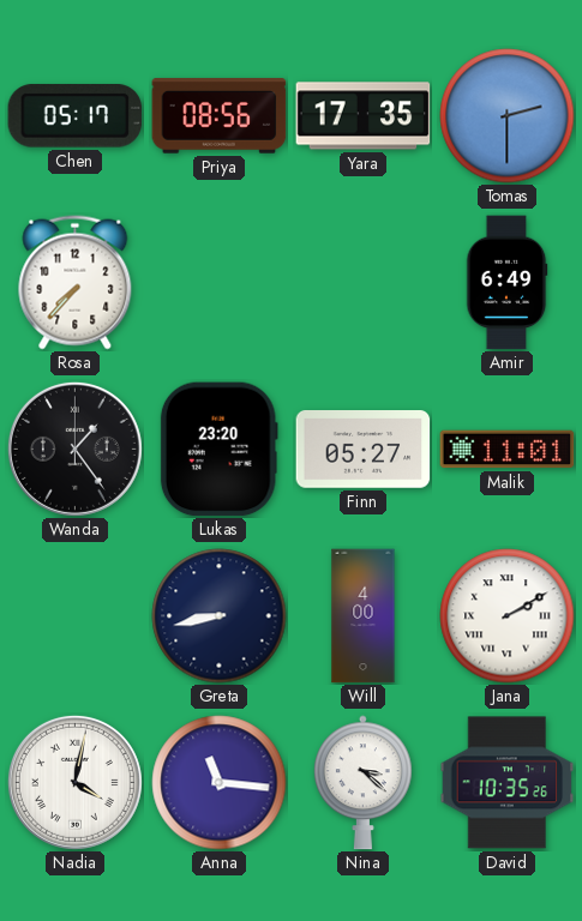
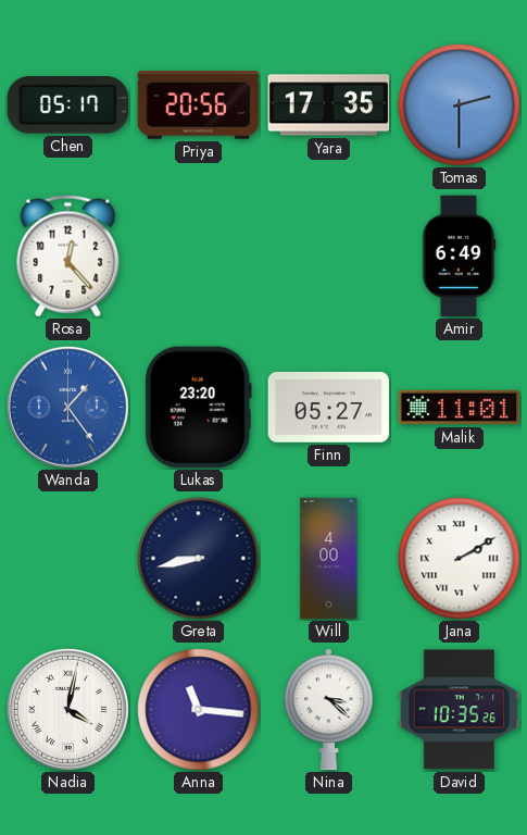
Priya: 08:56 -> 20:56 (199, 105)
Rosa: 7:37 -> 12:23 (68, 257)
Wanda dial: black -> blue (67, 407)
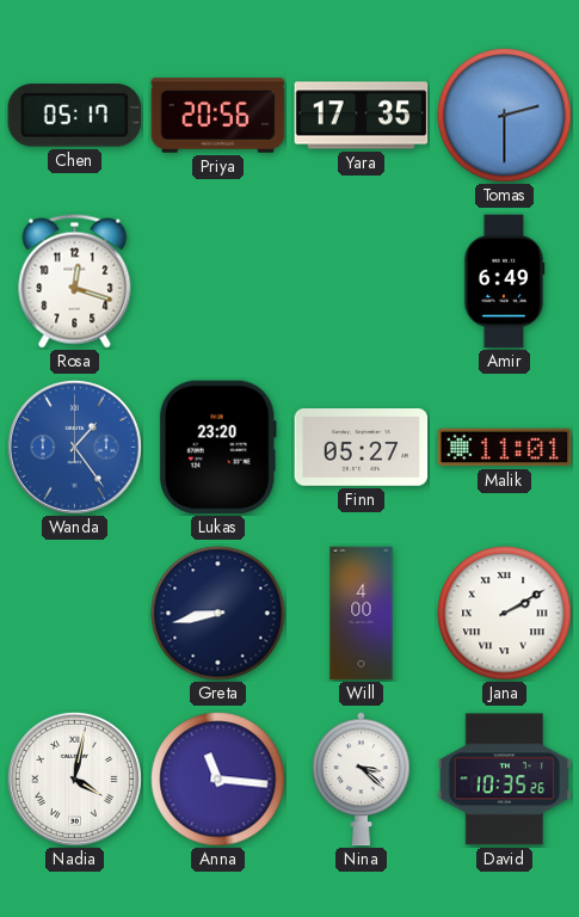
Rosa: 12:23 -> 12:18 (75, 282)
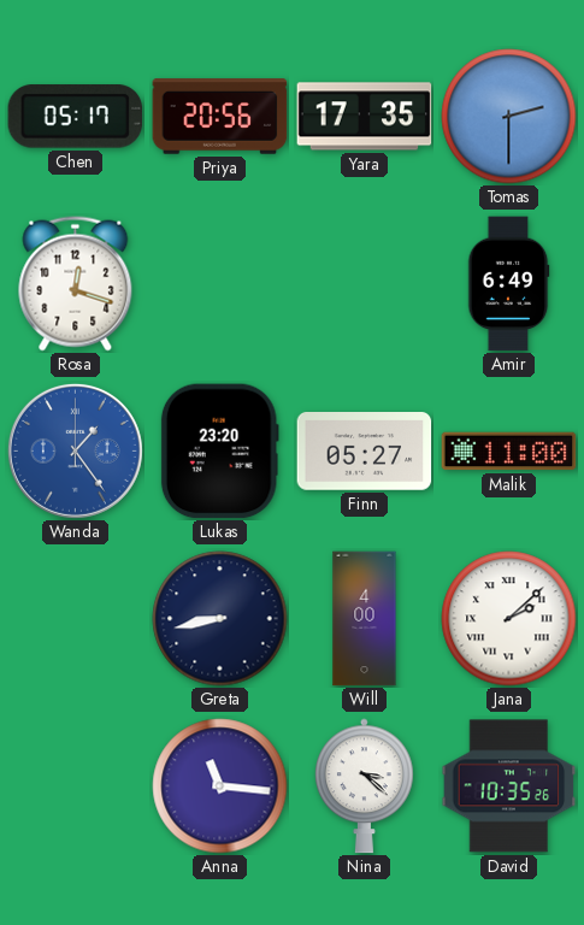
Malik: 11:01 -> 11:00 (509, 452)
Jana: 2:10 -> 2:08 (509, 619)
Nadia: 4:02 -> none (74, 778)
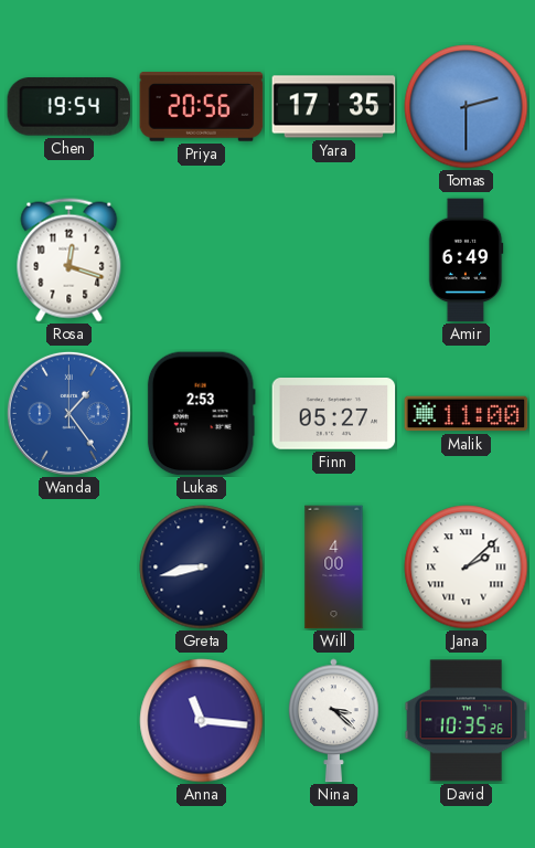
Chen: 05:17 -> 19:54 (69, 107)
Lukas: 23:20 -> 2:53 (201, 414)
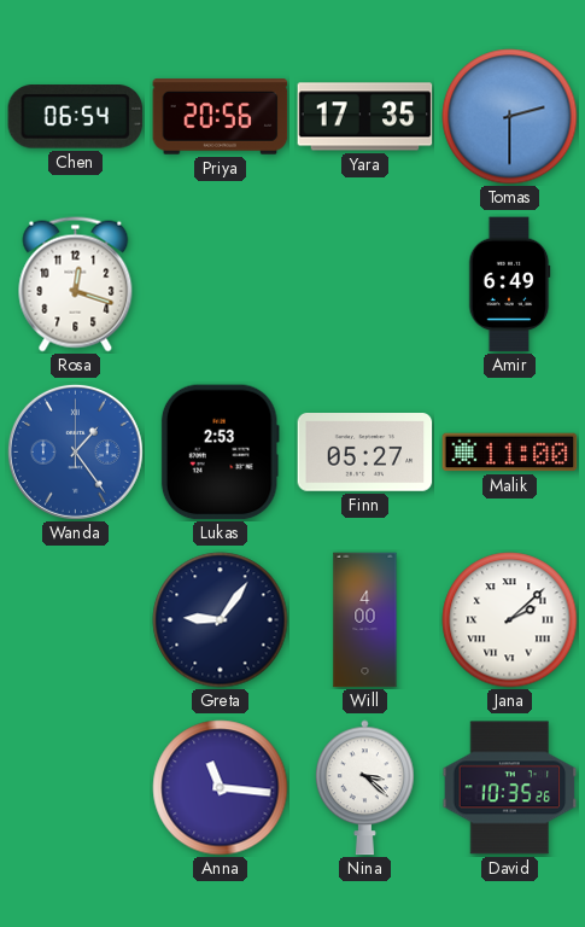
Chen: 19:54 -> 06:54 (76, 117)
Greta: 8:43 -> 9:06 (221, 620)
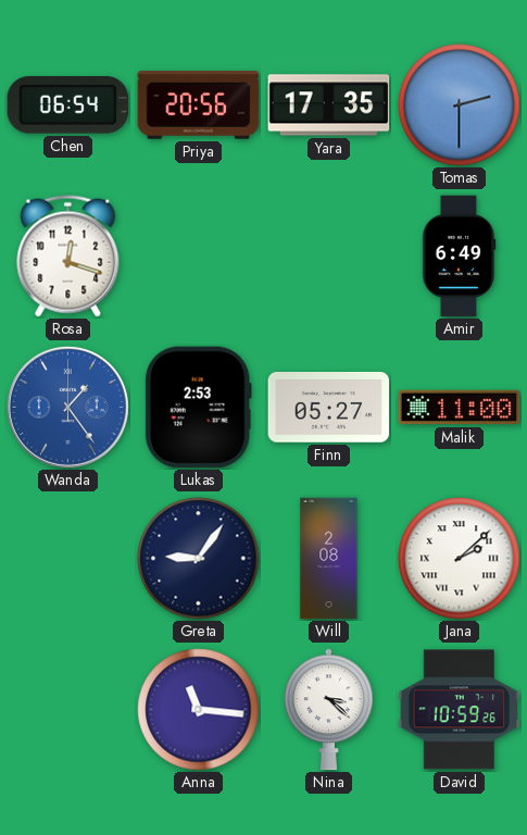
Will: 4:00 -> 2:08 (329, 559)
David: 10:35 -> 10:59 (460, 710)
